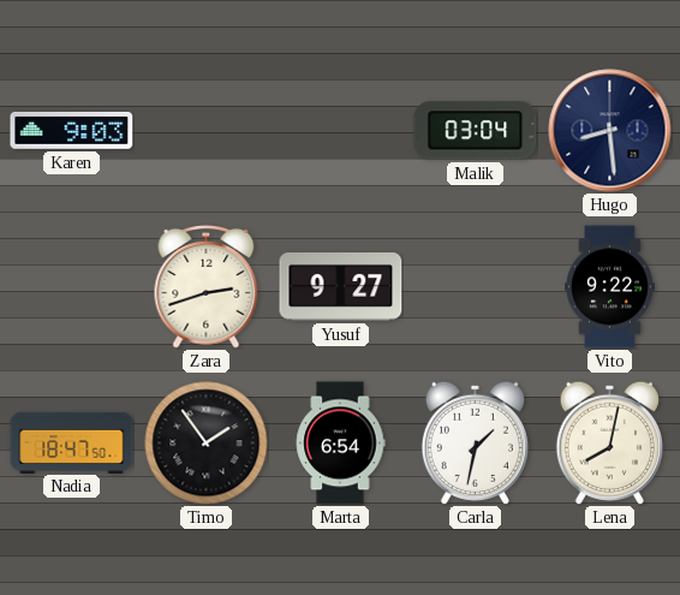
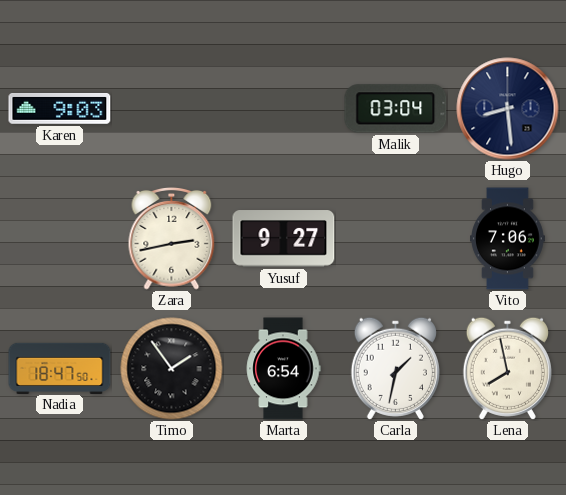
Zara: 2:42 -> 2:43 (172, 238)
Vito: 9:22 -> 7:06 (508, 239)
Lena: 8:02 -> 7:58 (507, 368)
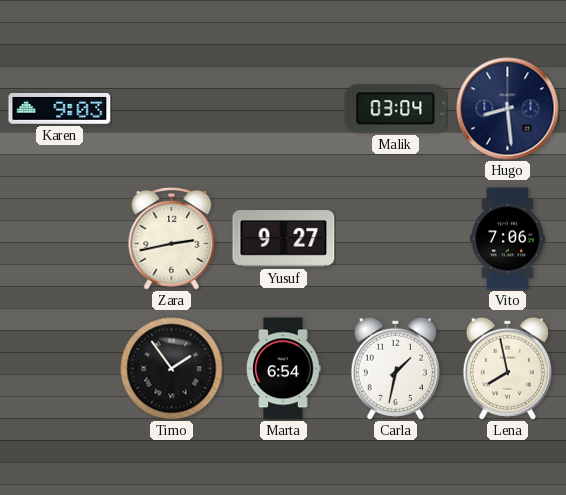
Nadia: 18:47 -> none (60, 368)
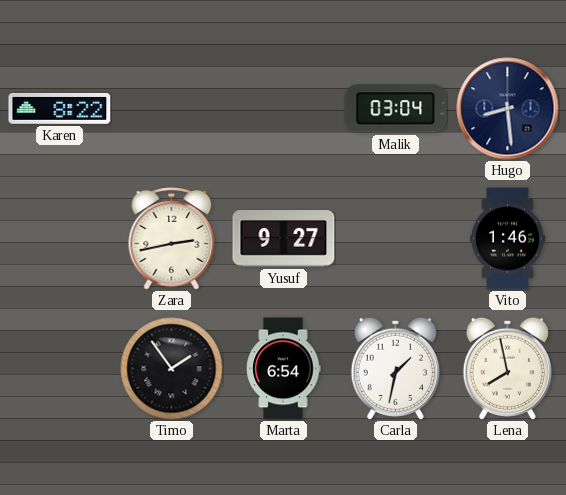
Karen: 9:03 -> 8:22 (60, 109)
Vito: 7:06 -> 1:46 (508, 239)
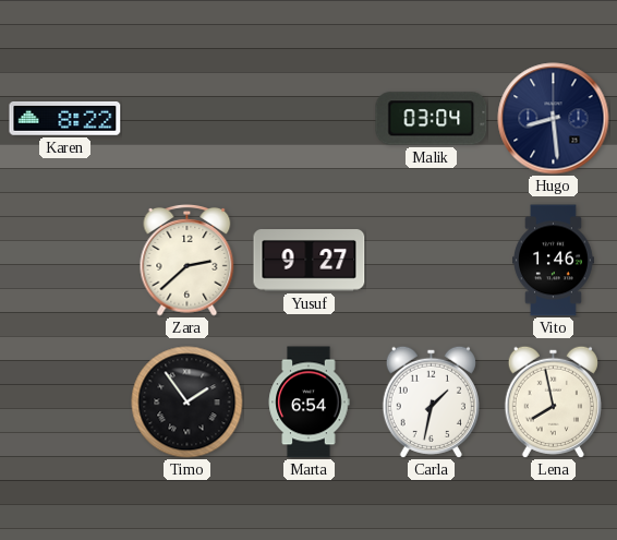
Zara: 2:43 -> 2:38 (187, 260)
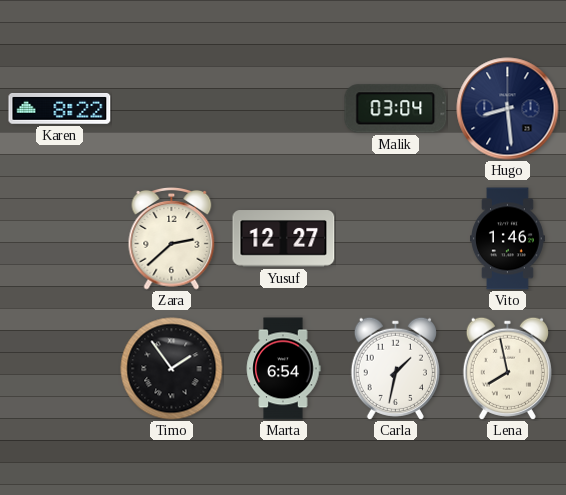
Yusuf: 9:27 -> 12:27 (284, 239)
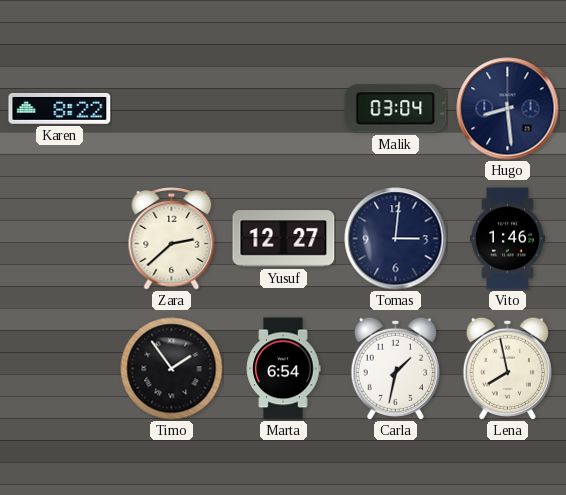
Tomas: none -> 3:01 (396, 239)
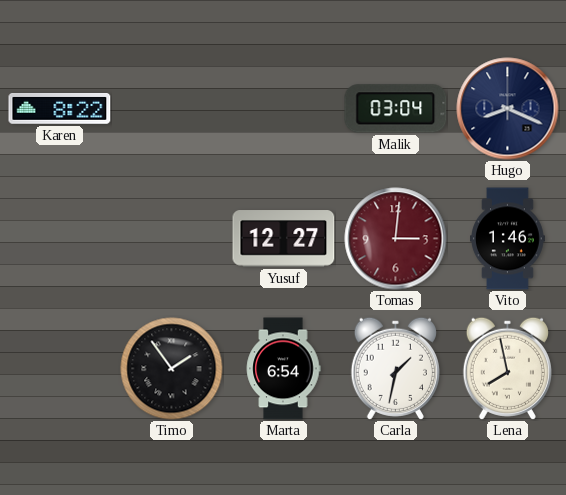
Hugo: 8:29 -> 8:19 (508, 109)
Zara: 2:38 -> none (172, 238)
Tomas dial: navy -> burgundy (396, 239)
